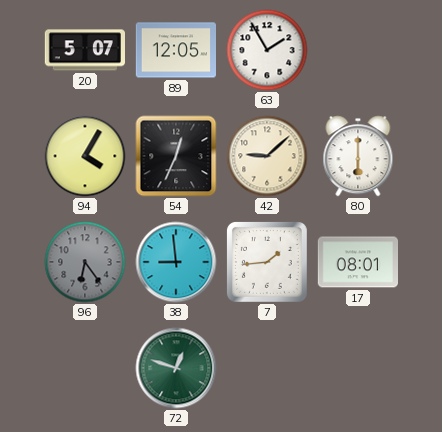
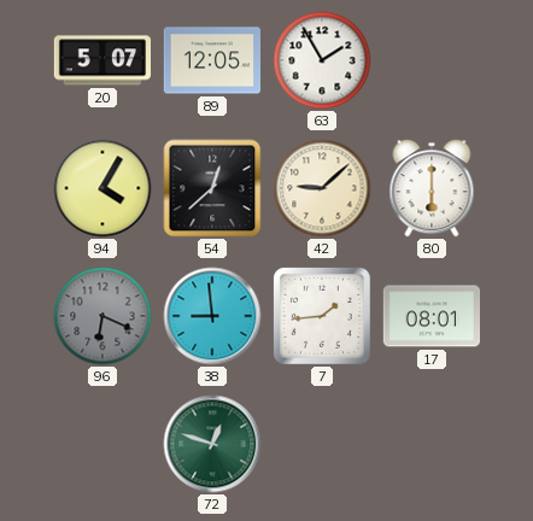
54: 12:34 -> 12:38 (212, 188)
96: 6:24 -> 6:19 (102, 316)
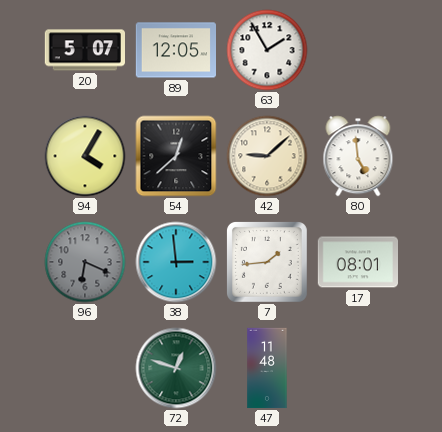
80: 6:00 -> 4:59 (358, 156)
38: 8:59 -> 2:59 (176, 262)
47: none -> 11:48 (267, 368)
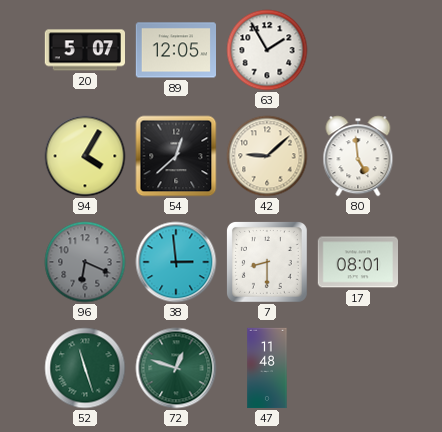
7: 1:44 -> 8:30 (267, 262)
52: none -> 11:27 (85, 368)
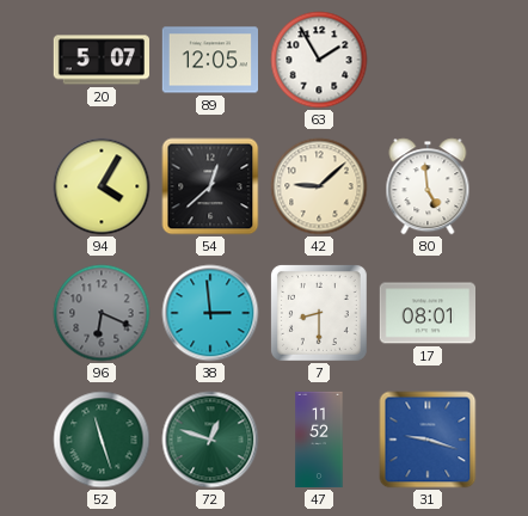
47: 11:48 -> 11:52 (319, 440)
31: none -> 9:18 (428, 440)
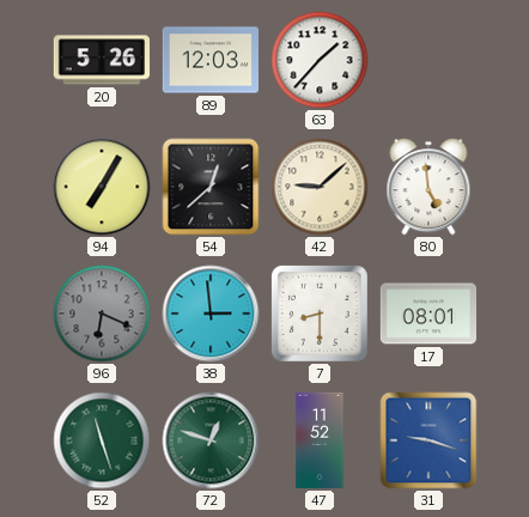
20: 5:07 -> 5:26 (101, 60)
89: 12:05 -> 12:03 (209, 60)
63: 1:55 -> 1:37 (320, 60)
94: 4:05 -> 7:05 (102, 187)
